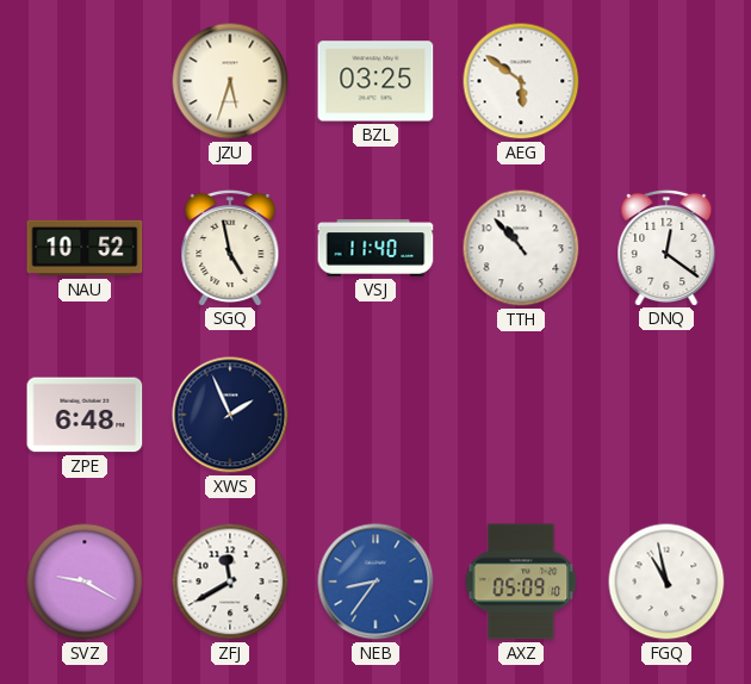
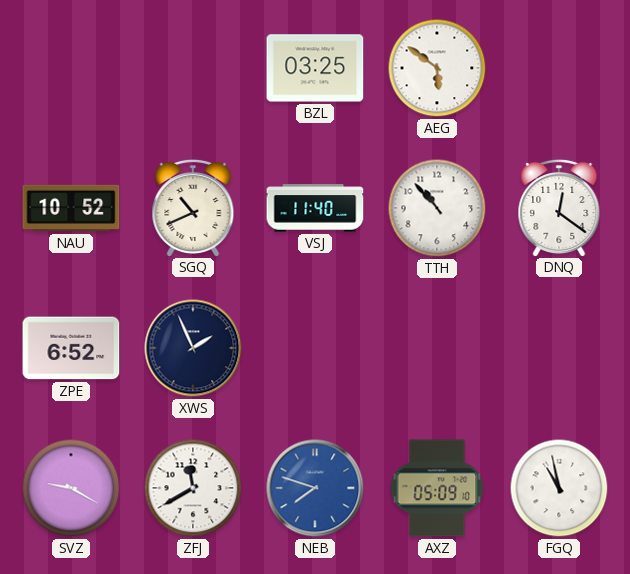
JZU: 5:33 -> none (230, 81)
SGQ: 4:58 -> 10:41 (193, 207)
ZPE: 6:48 -> 6:52 (71, 348)
NEB: 8:36 -> 7:48 (315, 488)
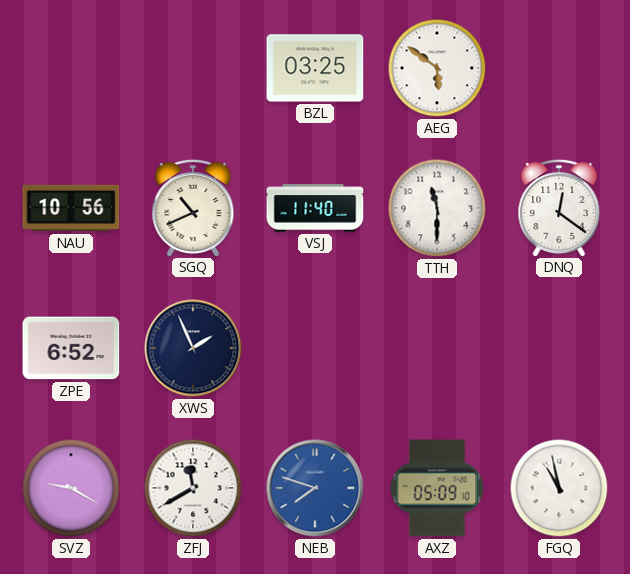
NAU: 10:52 -> 10:56 (71, 208)
TTH: 10:53 -> 11:30 (437, 208)
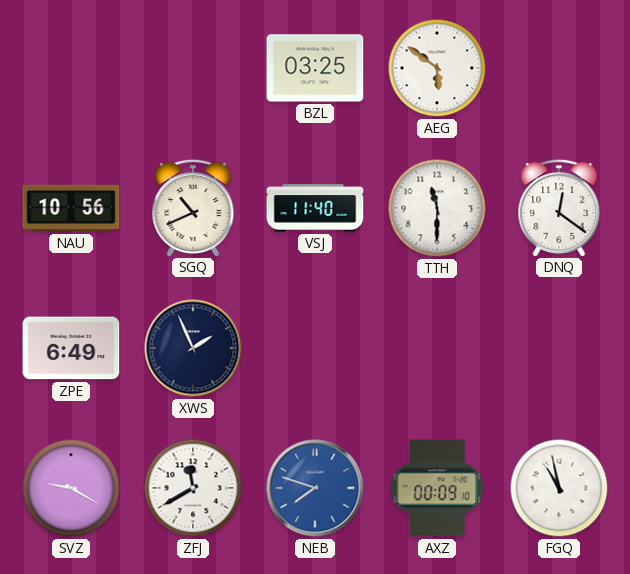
ZPE: 6:52 -> 6:49 (71, 348)
AXZ: 05:09 -> 00:09 (437, 488)
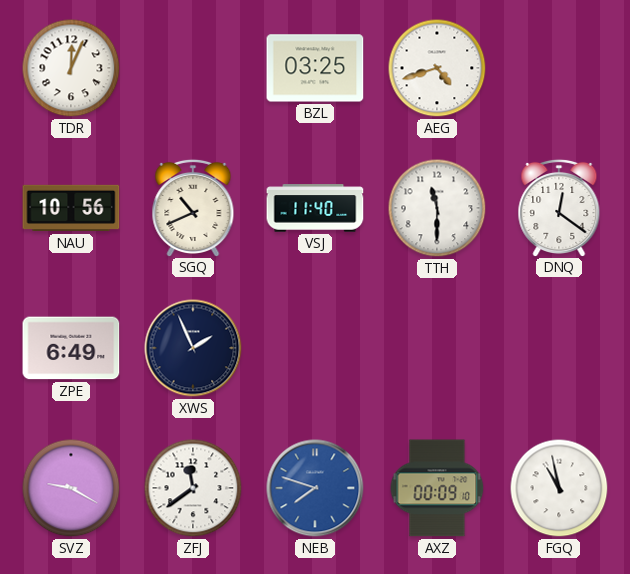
TDR: none -> 12:04 (71, 68)
AEG: 5:51 -> 4:42 (437, 68)
ZFJ: 11:40 -> 11:39 (193, 488)
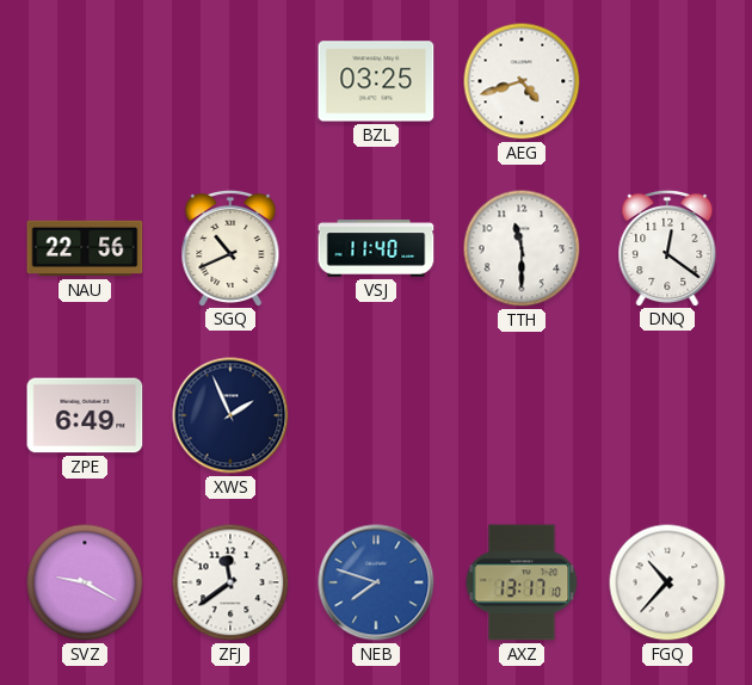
TDR: 12:04 -> none (71, 68)
NAU: 10:56 -> 22:56 (85, 248)
AXZ: 00:09 -> 13:17 (522, 582)
FGQ: 10:58 -> 10:37 (667, 582)
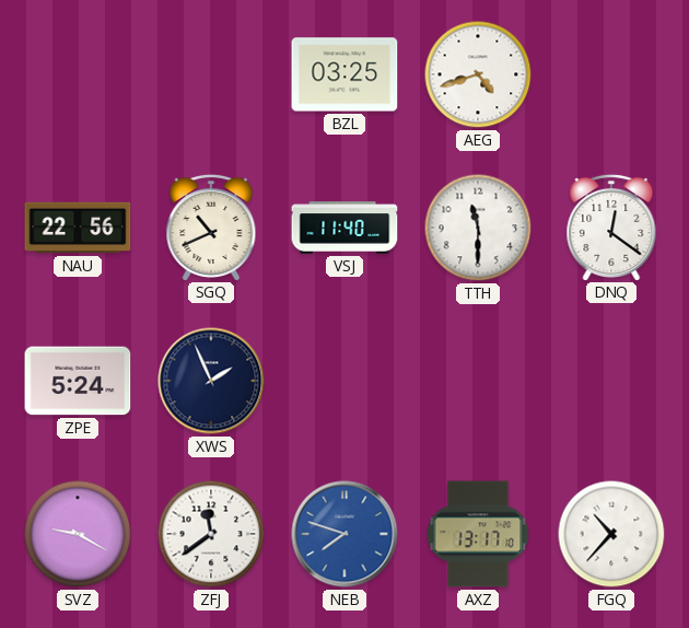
ZPE: 6:49 -> 5:24 (78, 381)
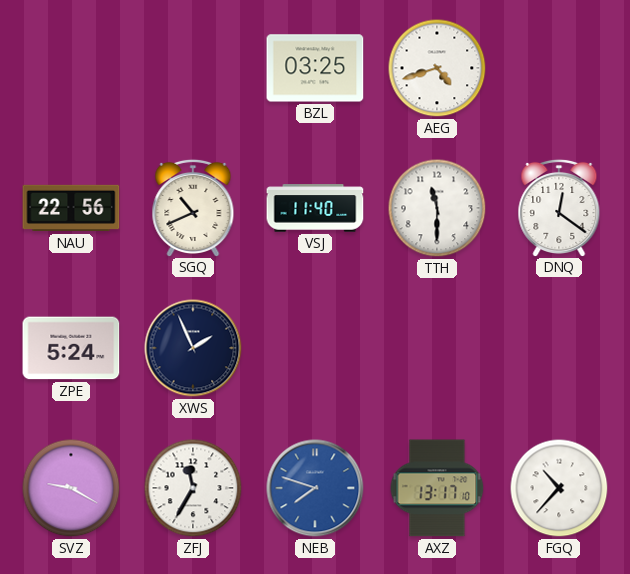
ZFJ: 11:39 -> 11:35 (193, 488)
